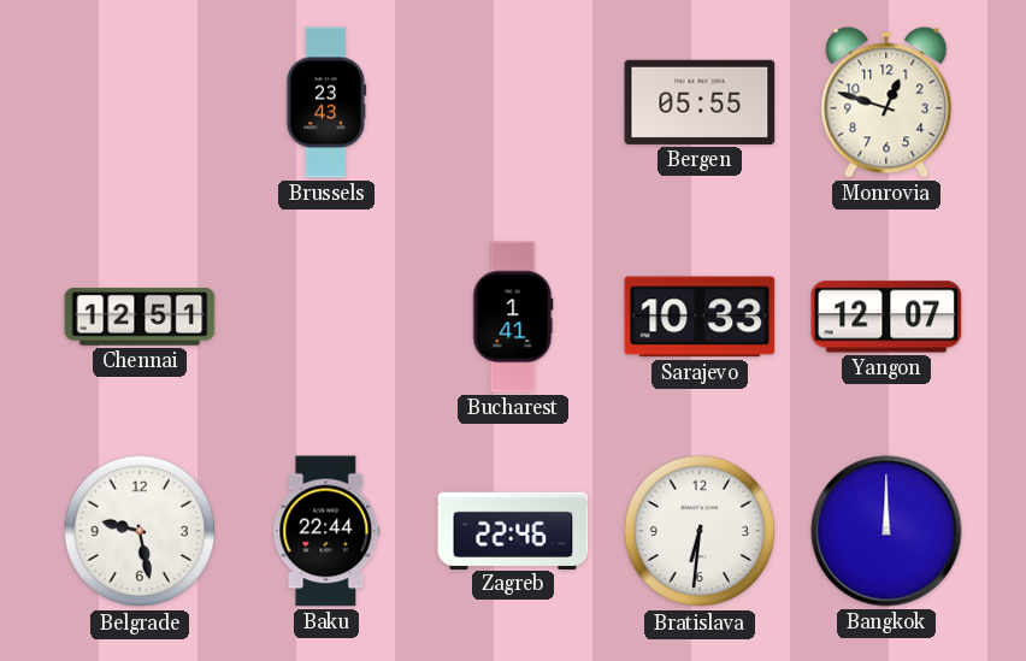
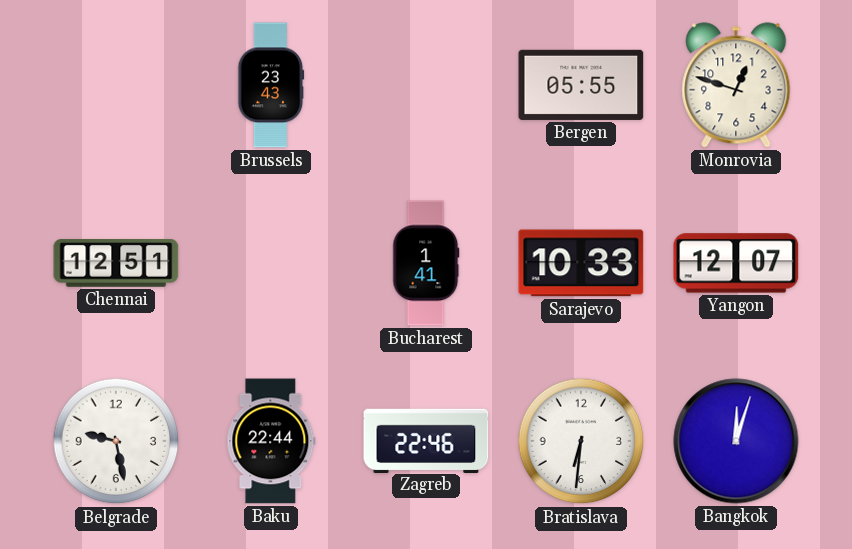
Bangkok: 12:00 -> 12:03 (736, 441)
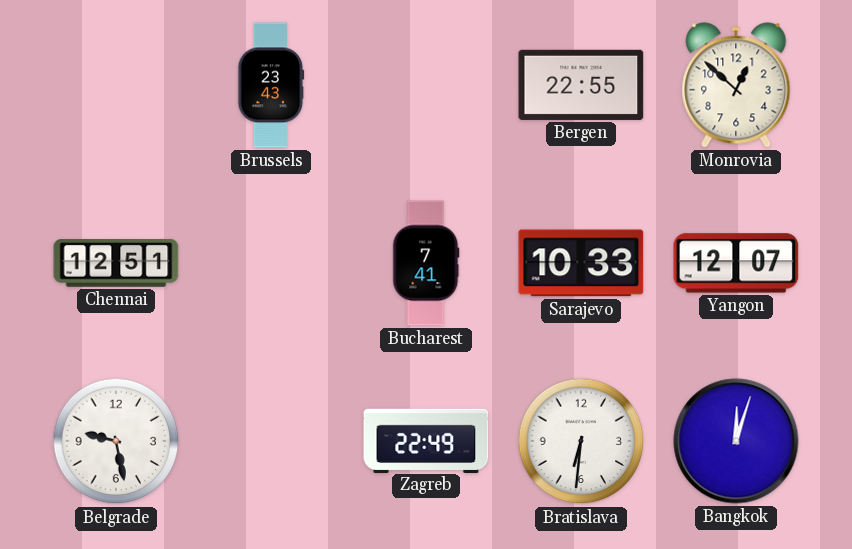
Bergen: 05:55 -> 22:55 (581, 85)
Monrovia: 12:48 -> 12:52 (736, 85)
Bucharest: 1:41 -> 7:41 (426, 263)
Baku: 22:44 -> none (271, 441)
Zagreb: 22:46 -> 22:49 (426, 440)
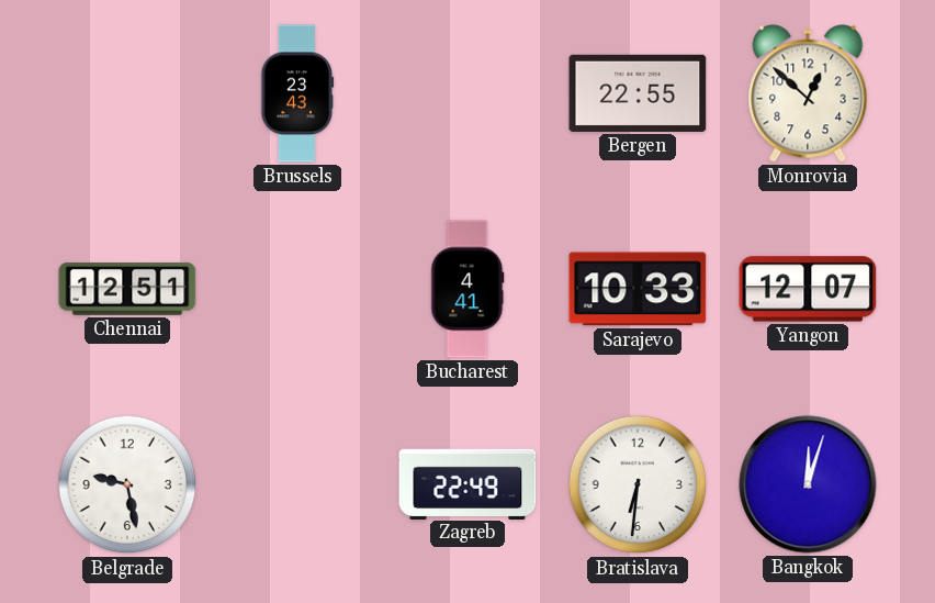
Bucharest: 7:41 -> 4:41 (467, 289)
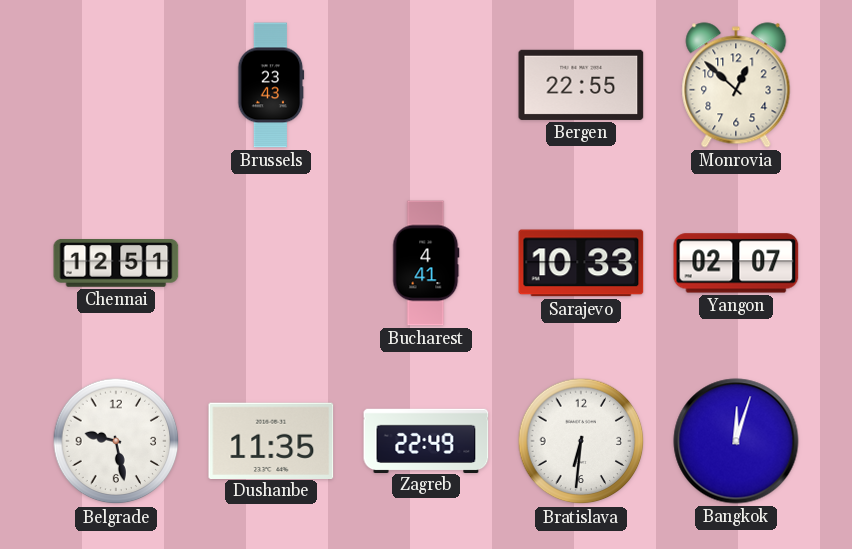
Yangon: 12:07 -> 02:07 (736, 263)
Dushanbe: none -> 11:35 (271, 440)
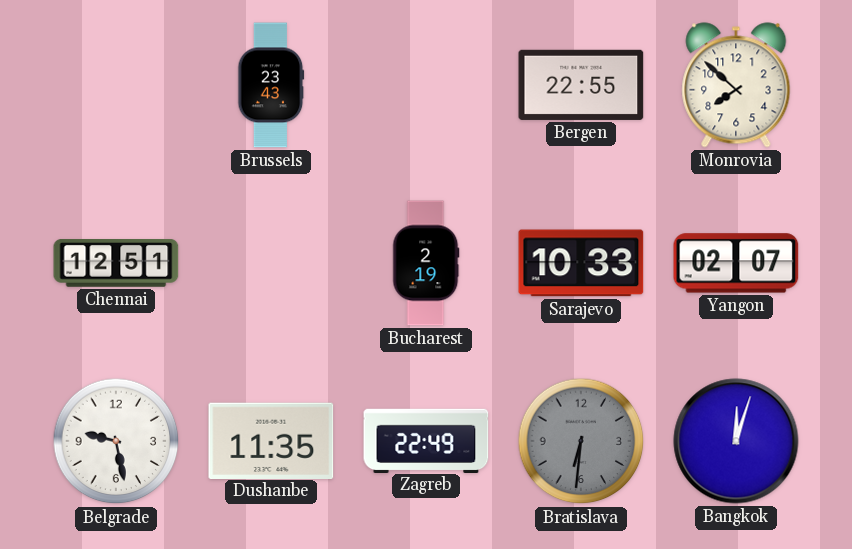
Monrovia: 12:52 -> 7:52 (736, 85)
Bucharest: 4:41 -> 2:19 (426, 263)
Bratislava dial: white -> grey (581, 441)
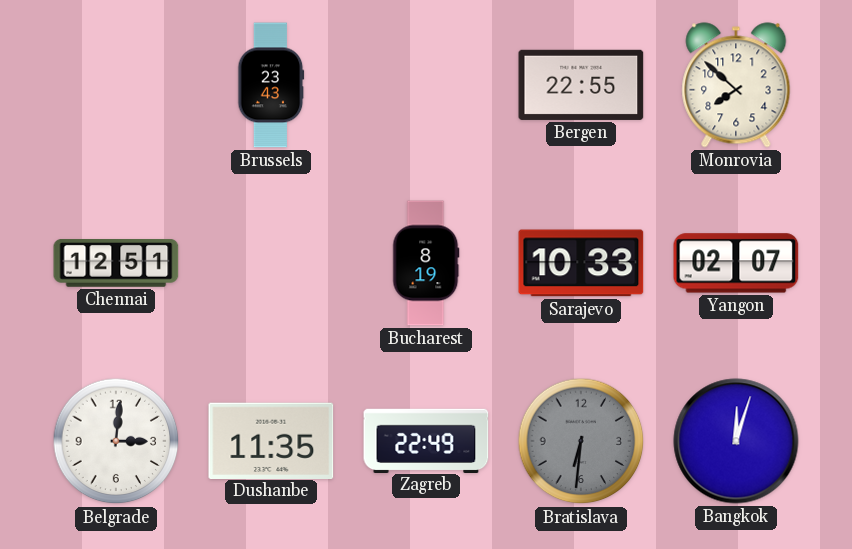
Bucharest: 2:19 -> 8:19 (426, 263)
Belgrade: 9:28 -> 3:01 (116, 441)
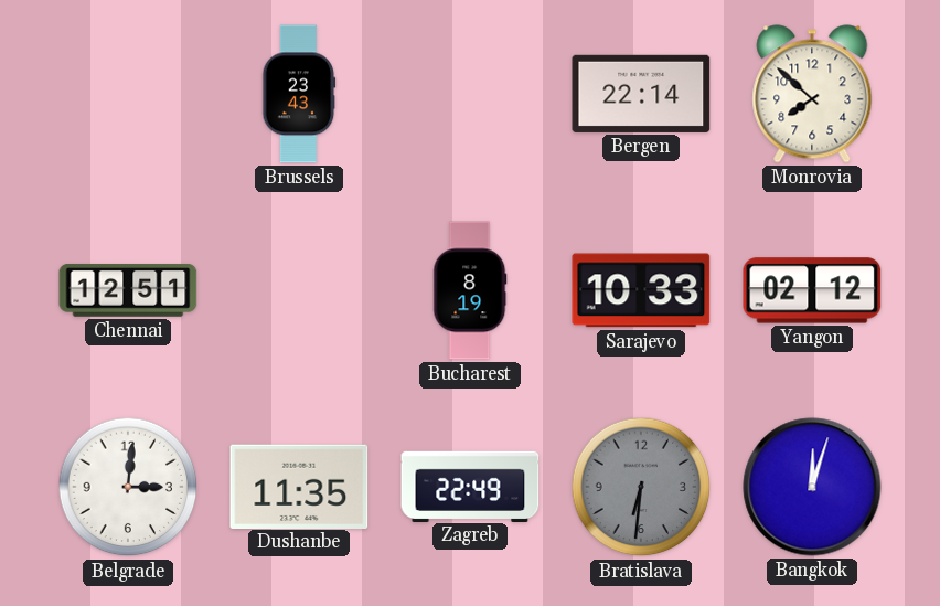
Bergen: 22:55 -> 22:14 (641, 94)
Yangon: 02:07 -> 02:12 (812, 290)
